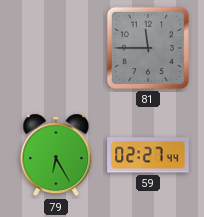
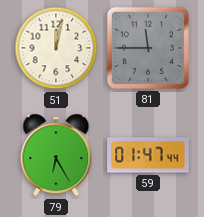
51: none -> 12:02 (56, 48)
59: 02:27 -> 01:47 (148, 155)
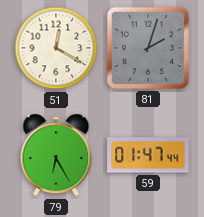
51: 12:02 -> 12:20 (56, 48)
81: 11:45 -> 2:03 (148, 48)
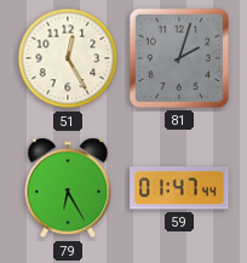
51: 12:20 -> 12:25 (68, 58)
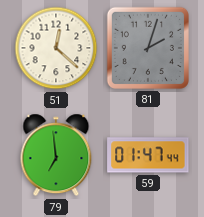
51: 12:25 -> 12:22 (56, 48)
79: 6:25 -> 6:59 (56, 155)
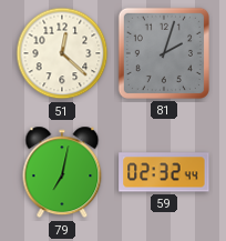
79: 6:59 -> 7:02 (62, 172)
59: 01:47 -> 02:32 (164, 172)
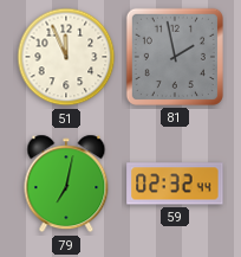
51: 12:22 -> 11:56 (66, 57)
81: 2:03 -> 1:58 (175, 57)
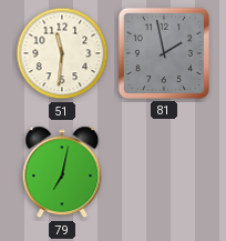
51: 11:56 -> 11:31 (62, 53)
59: 02:32 -> none (175, 184)
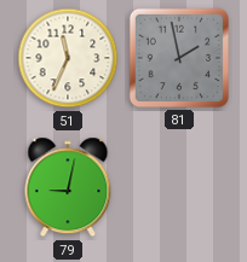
51: 11:31 -> 11:34 (68, 58)
79: 7:02 -> 9:02 (68, 187)
